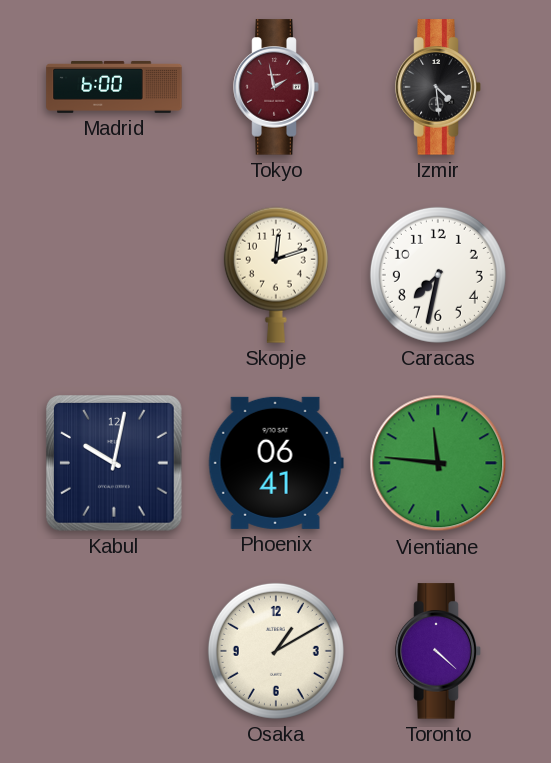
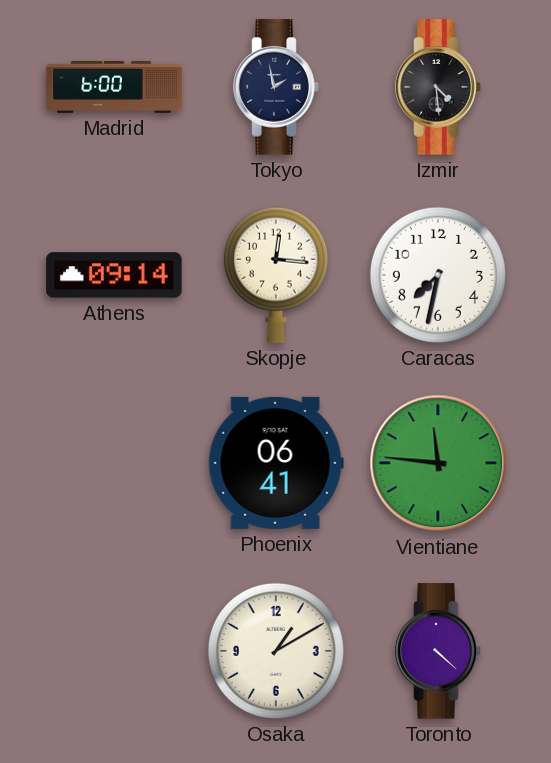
Tokyo dial: burgundy -> navy (276, 87)
Athens: none -> 09:14 (114, 275)
Skopje: 12:12 -> 12:16 (276, 275)
Kabul: 10:02 -> none (114, 464)
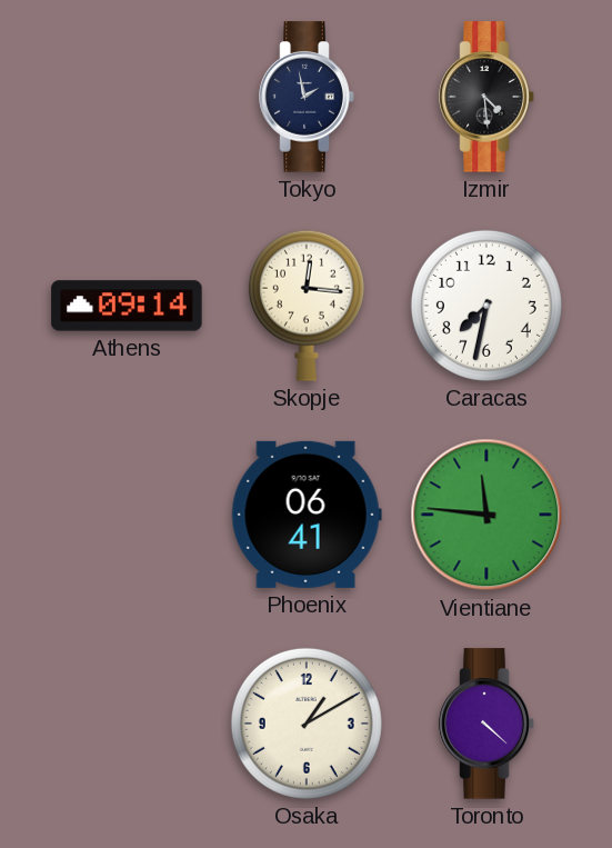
Madrid: 6:00 -> none (114, 87)
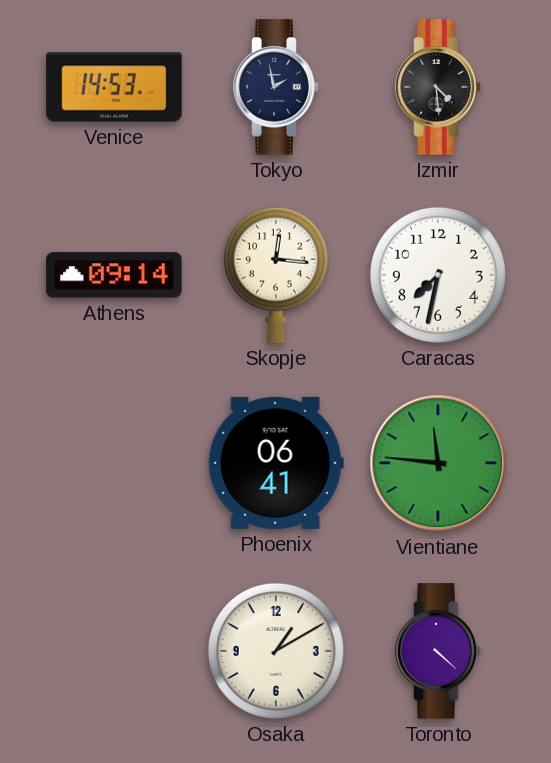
Venice: none -> 14:53 (114, 87)
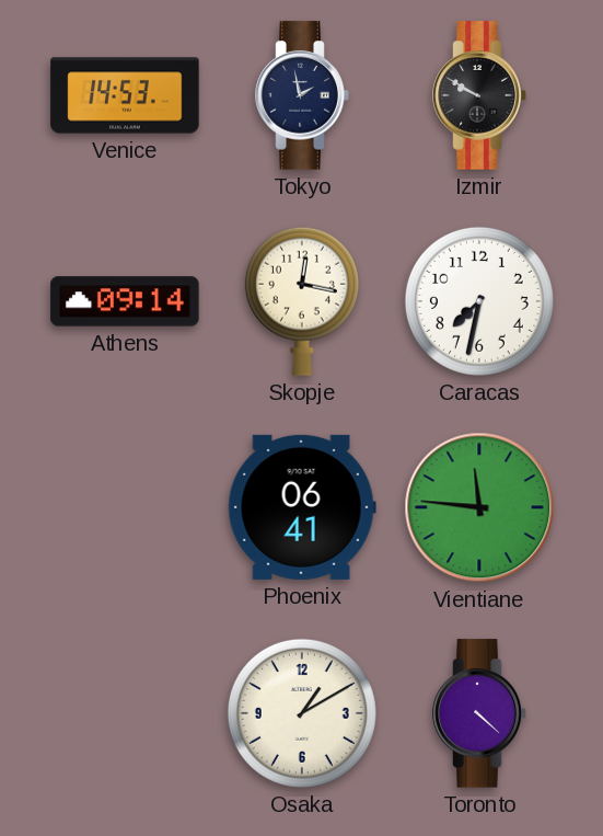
Izmir: 4:29 -> 9:50 (479, 95)
Skopje: 12:16 -> 12:17 (302, 301)
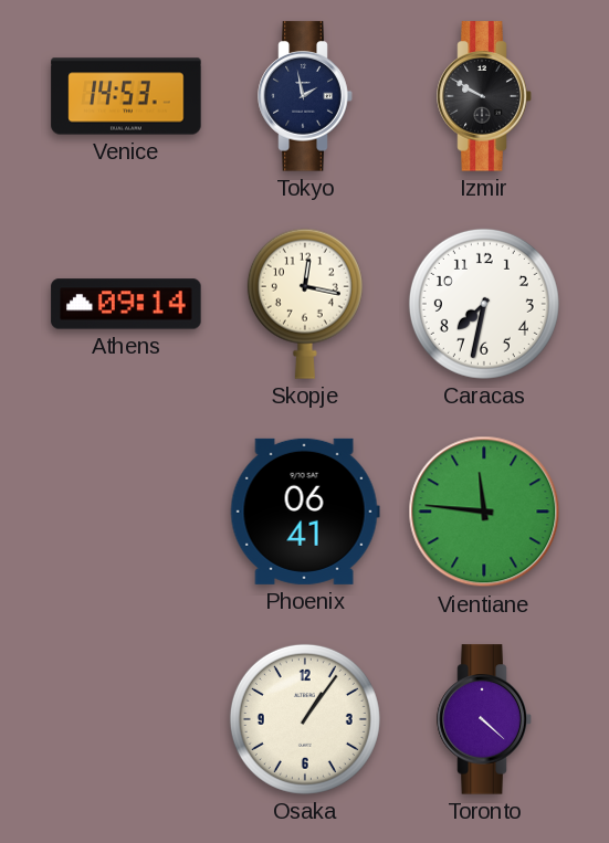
Osaka: 1:10 -> 1:06 (305, 719)
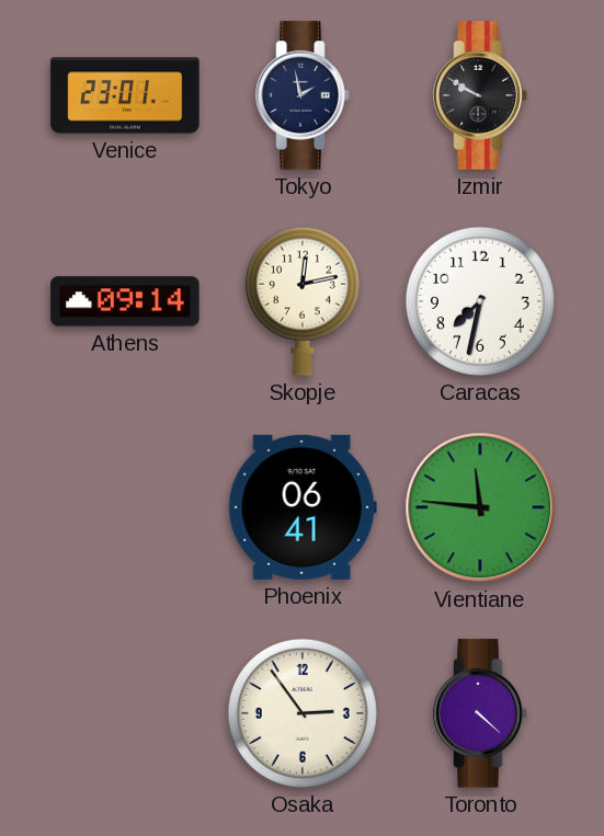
Venice: 14:53 -> 23:01 (125, 95)
Skopje: 12:17 -> 12:13 (303, 301)
Osaka: 1:06 -> 2:54 (303, 713)
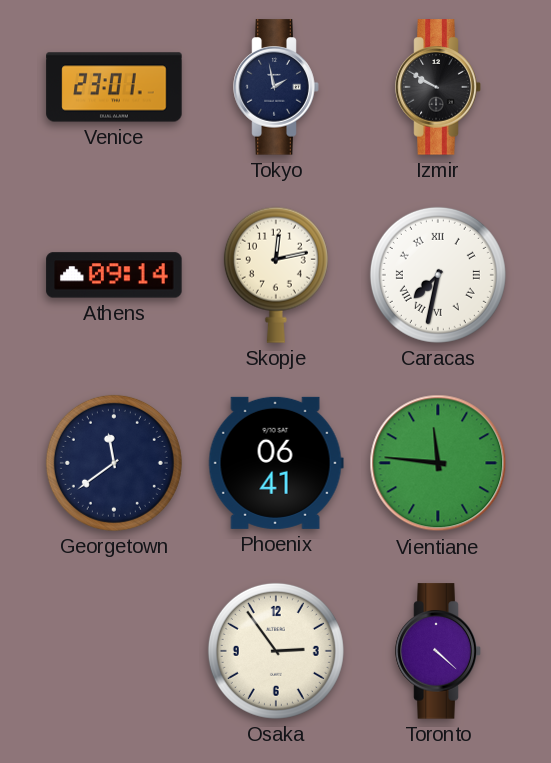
Caracas numerals: Arabic -> Roman (438, 275)
Georgetown: none -> 11:39 (114, 463)
